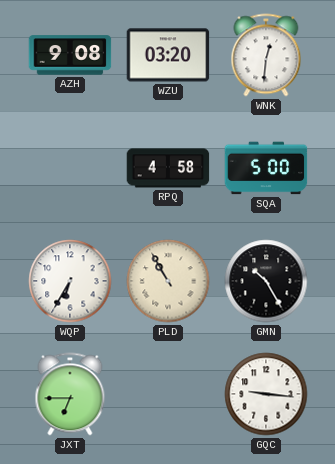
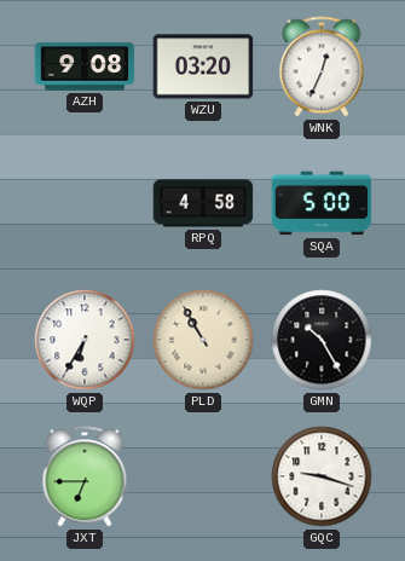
WNK: 12:31 -> 12:34 (322, 66)
GQC: 9:16 -> 9:18 (322, 476)
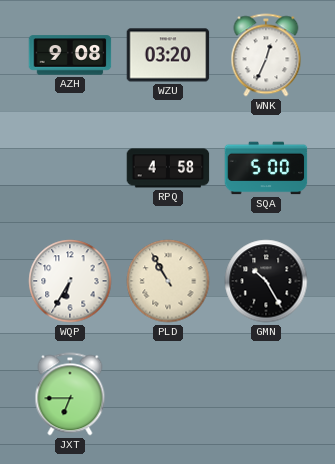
GQC: 9:18 -> none (322, 476)
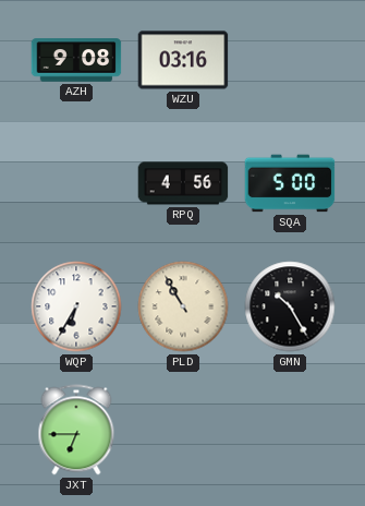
WZU: 03:20 -> 03:16 (183, 60)
WNK: 12:34 -> none (266, 55)
RPQ: 4:58 -> 4:56 (183, 183)
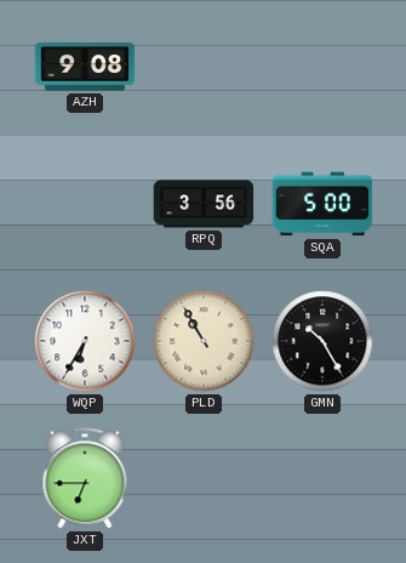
WZU: 03:16 -> none (183, 60)
RPQ: 4:56 -> 3:56 (204, 204)
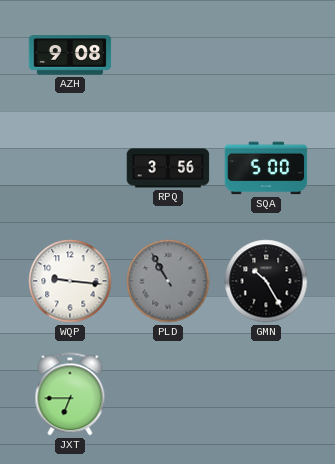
WQP: 6:35 -> 9:16 (70, 281)
PLD dial: cream -> grey (168, 281)
